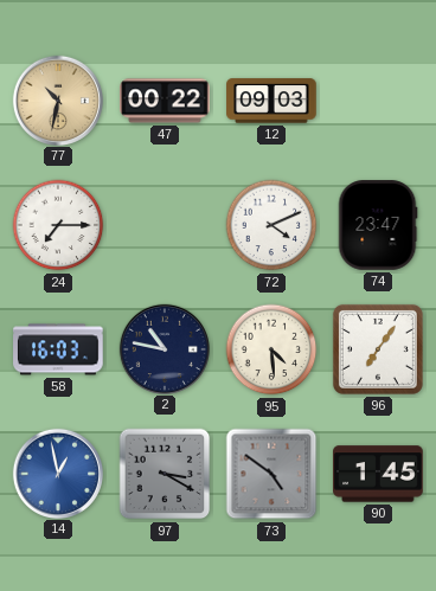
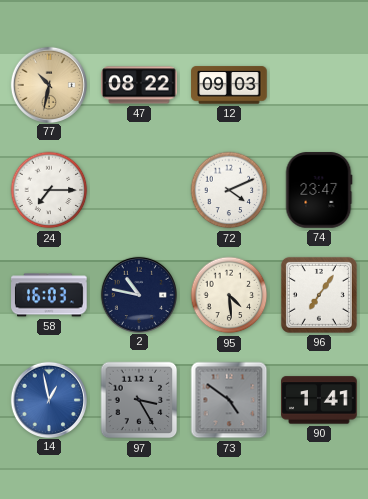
47: 00:22 -> 08:22 (139, 85)
97: 3:20 -> 3:25 (139, 400)
90: 1:45 -> 1:41 (319, 400)
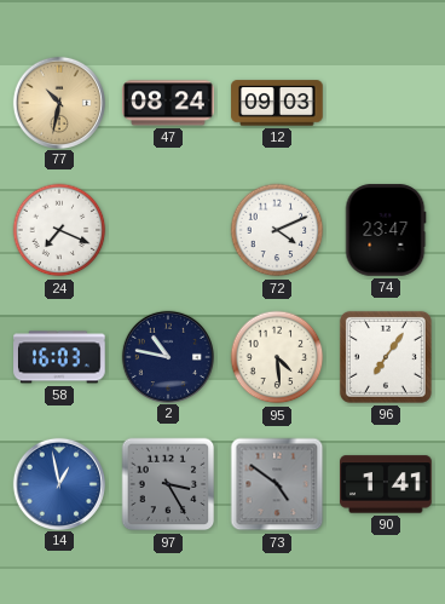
47: 08:22 -> 08:24 (168, 103)
24: 7:15 -> 7:19 (59, 230)
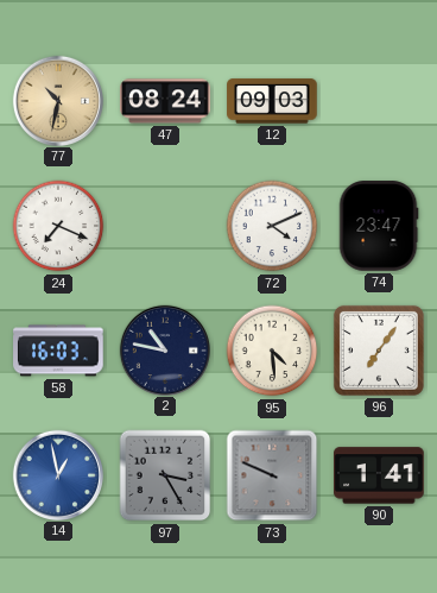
73: 4:51 -> 9:49 (272, 475)
